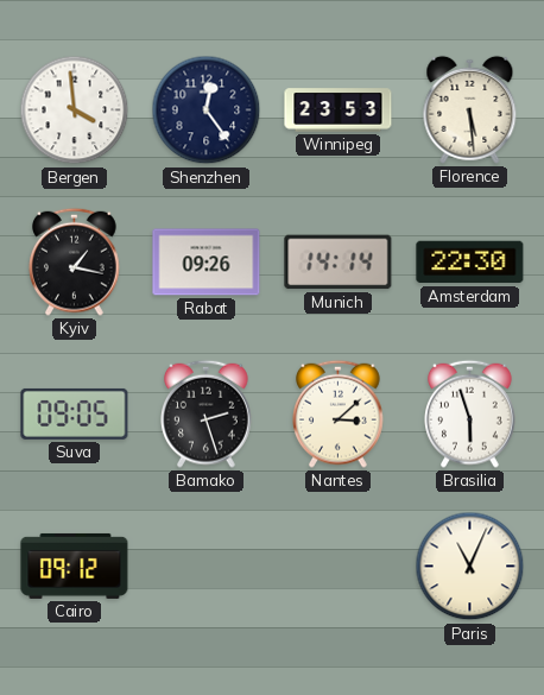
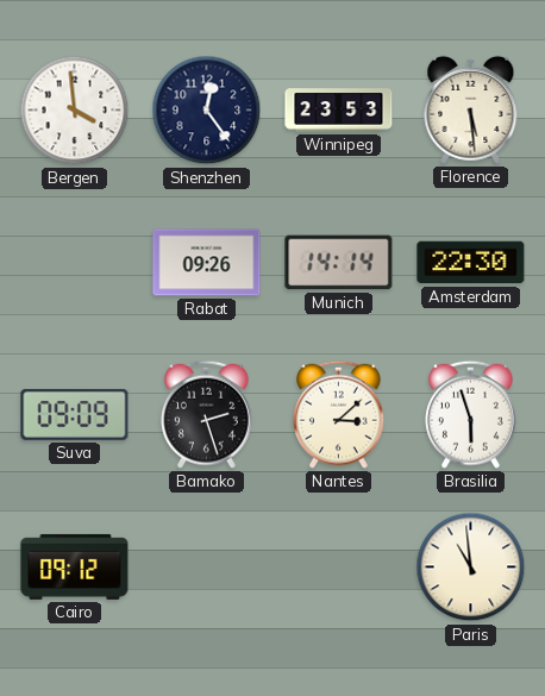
Kyiv: 1:17 -> none (75, 261)
Suva: 09:05 -> 09:09 (75, 414)
Paris: 11:04 -> 10:59 (471, 568)
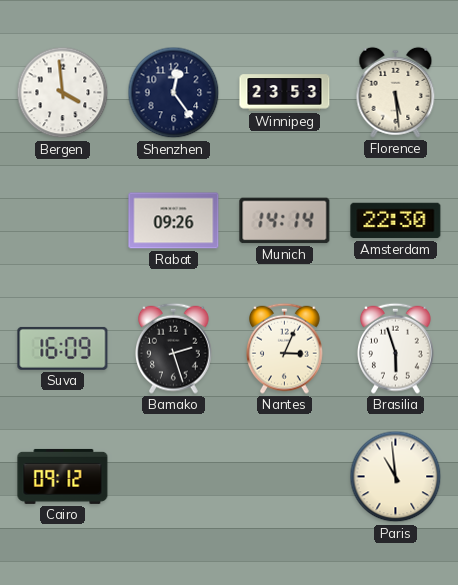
Suva: 09:09 -> 16:09 (63, 348)
Nantes: 3:08 -> 3:04 (285, 348)
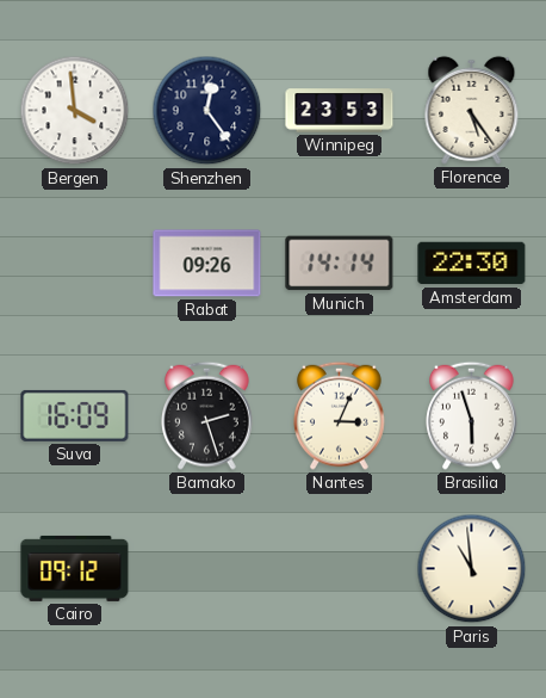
Florence: 5:29 -> 5:24 (472, 110)
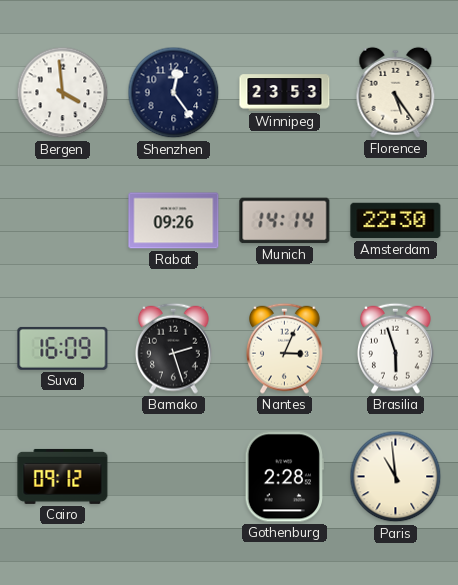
Gothenburg: none -> 2:28 (284, 477)
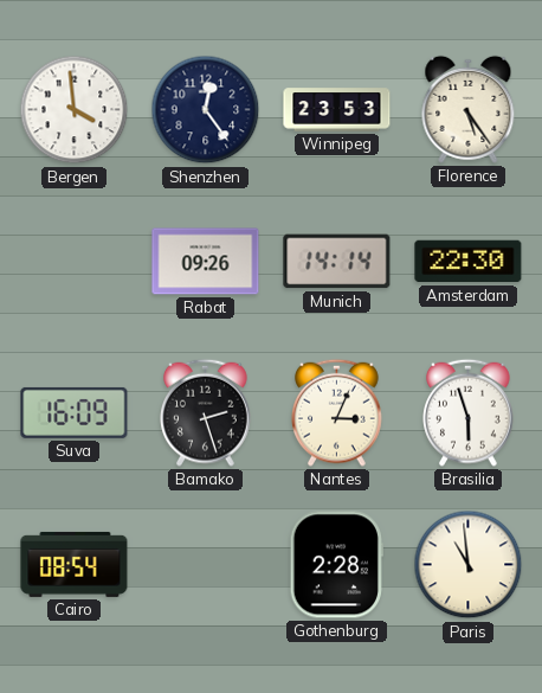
Cairo: 09:12 -> 08:54 (75, 564)
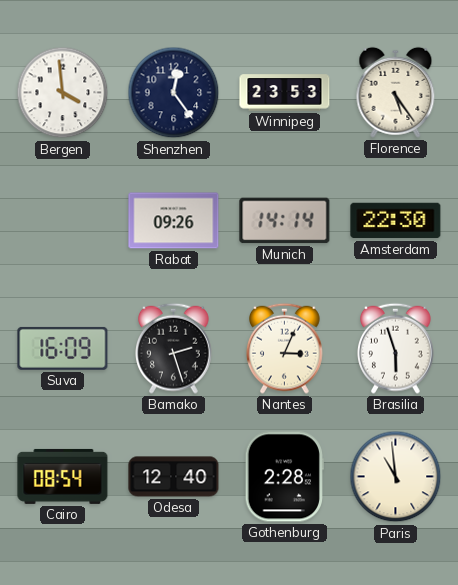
Odesa: none -> 12:40 (174, 477)
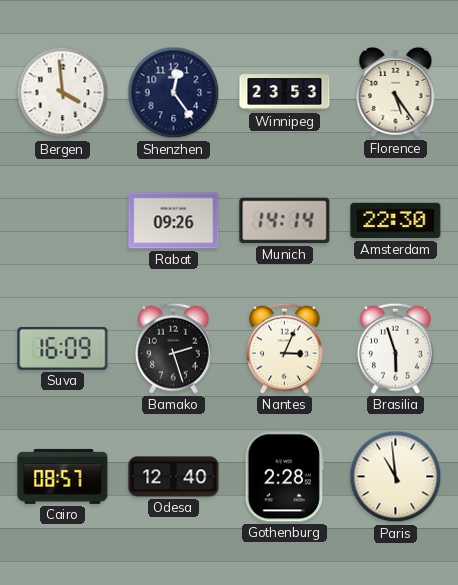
Cairo: 08:54 -> 08:57 (63, 476)
